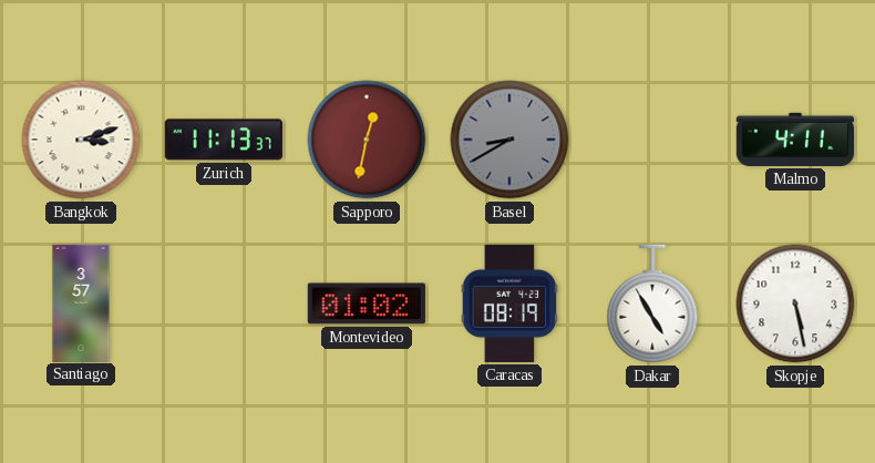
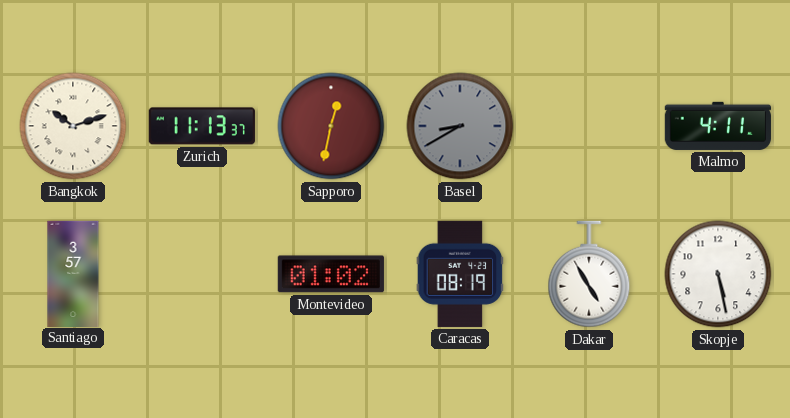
Bangkok: 3:12 -> 10:12 (73, 126)
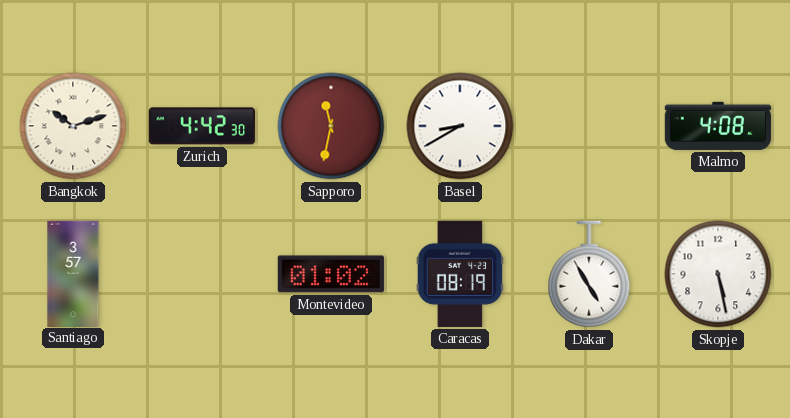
Zurich: 11:13 -> 4:42 (202, 126)
Sapporo: 12:32 -> 11:32 (331, 126)
Basel dial: grey -> white (460, 126)
Malmo: 4:11 -> 4:08 (718, 126)
